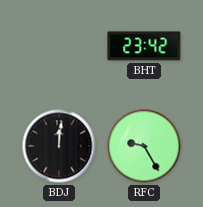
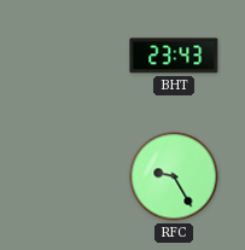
BHT: 23:42 -> 23:43 (174, 56)
BDJ: 12:01 -> none (59, 146)
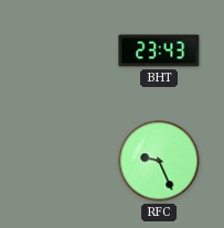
RFC: 9:25 -> 9:26 (159, 161)
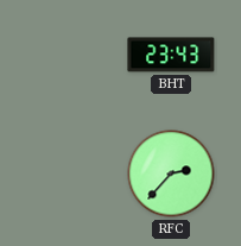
RFC: 9:26 -> 2:37 (171, 174)
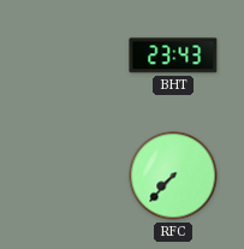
RFC: 2:37 -> 7:37 (173, 176)
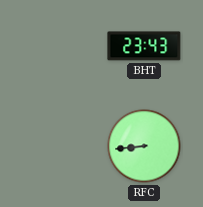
RFC: 7:37 -> 8:44 (144, 146)
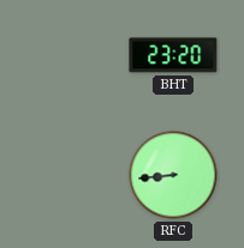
BHT: 23:43 -> 23:20 (173, 55)
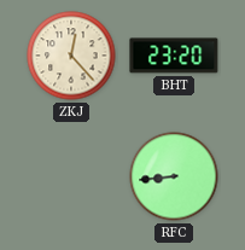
ZKJ: none -> 12:23 (71, 56)
